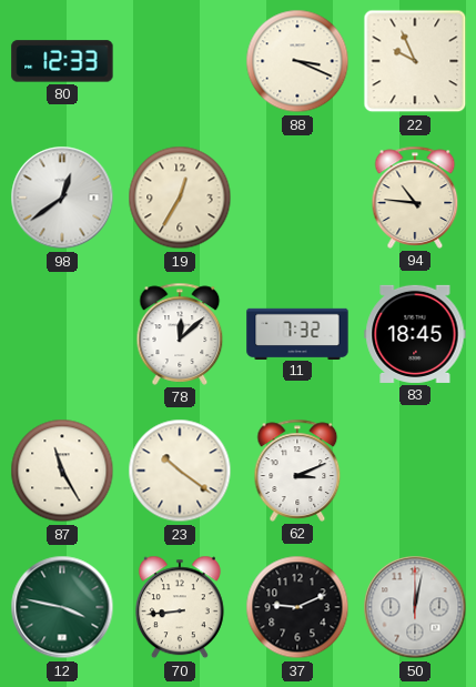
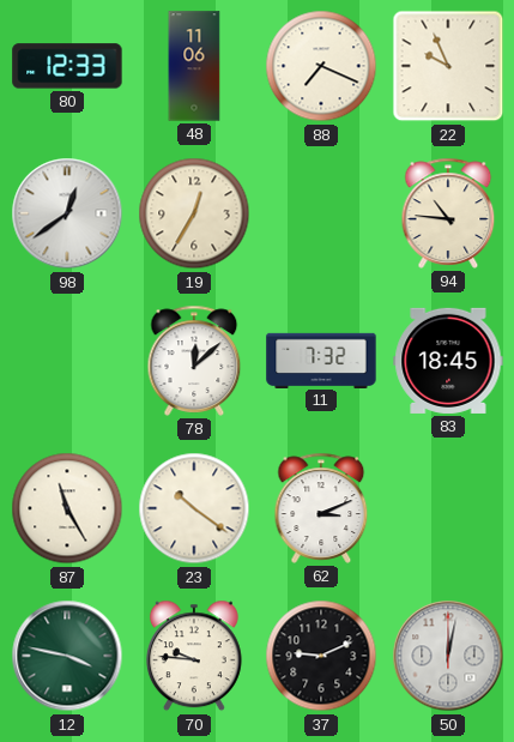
48: none -> 11:06 (194, 66)
88: 3:19 -> 7:19 (321, 66)
70: 8:44 -> 9:46 (194, 656)
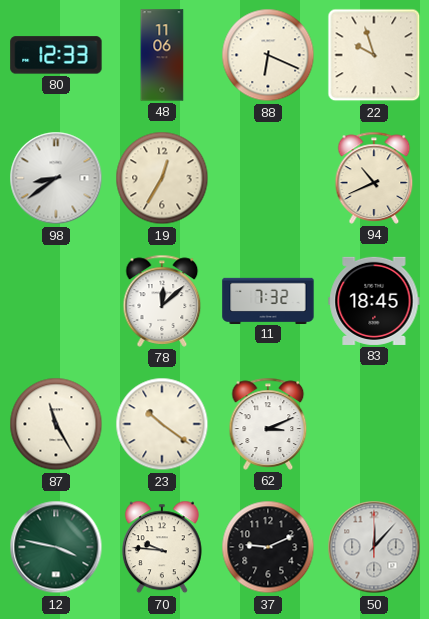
88: 7:19 -> 6:19 (268, 55)
22: 9:56 -> 9:57 (374, 55)
98: 12:39 -> 8:39 (56, 178)
94: 10:46 -> 10:41 (374, 178)
50: 12:02 -> 12:07 (374, 547)
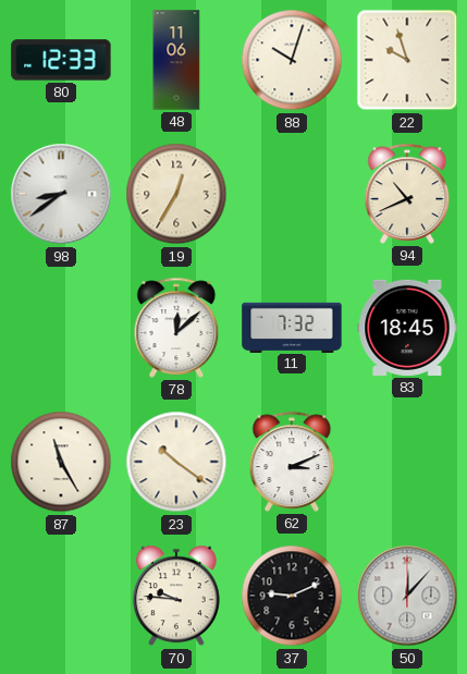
88: 6:19 -> 10:03 (292, 60)
12: 3:47 -> none (56, 547)
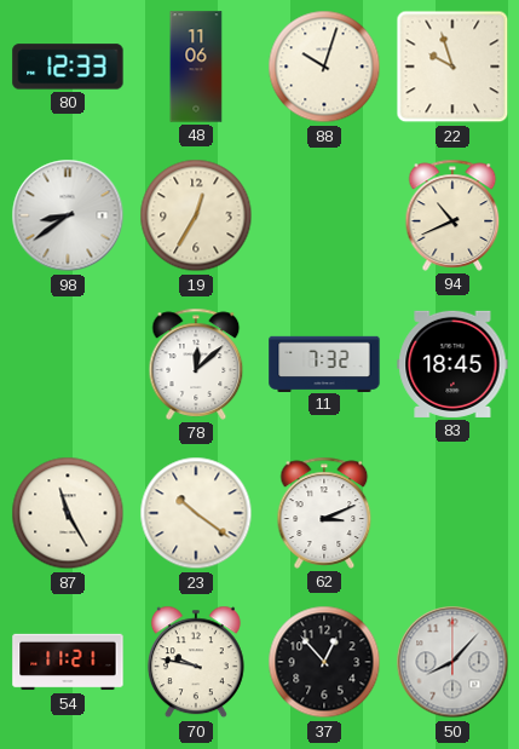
54: none -> 11:21 (68, 662)
70: 9:46 -> 9:47 (196, 662)
37: 9:11 -> 12:53 (324, 662)
50: 12:07 -> 8:07 (452, 662)
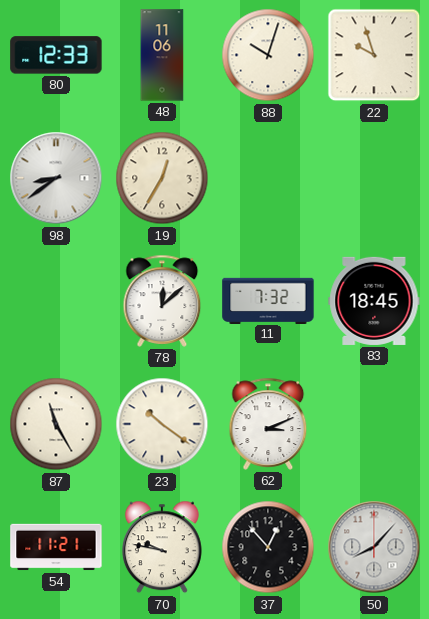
94: 10:41 -> none (452, 215)
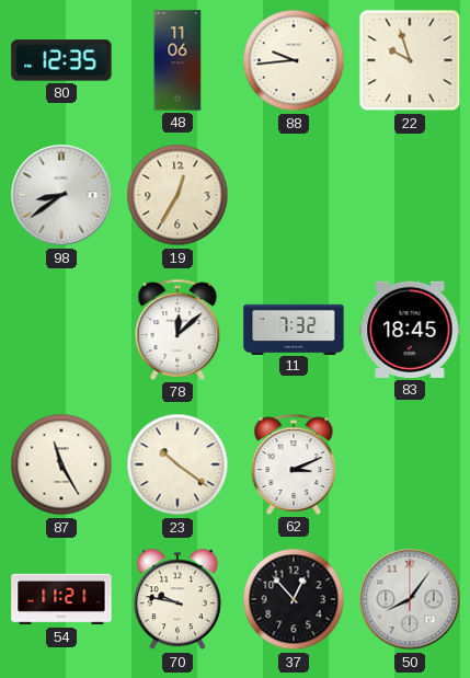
80: 12:33 -> 12:35 (61, 60)
88: 10:03 -> 9:44 (294, 60)
50: 8:07 -> 8:06 (410, 599)
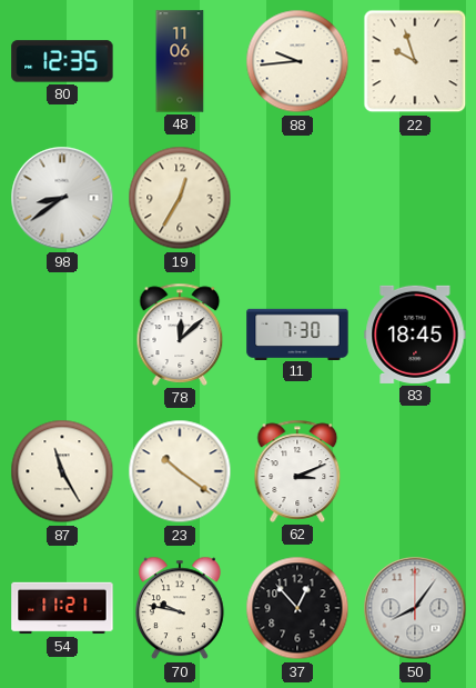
11: 7:32 -> 7:30 (297, 333)
